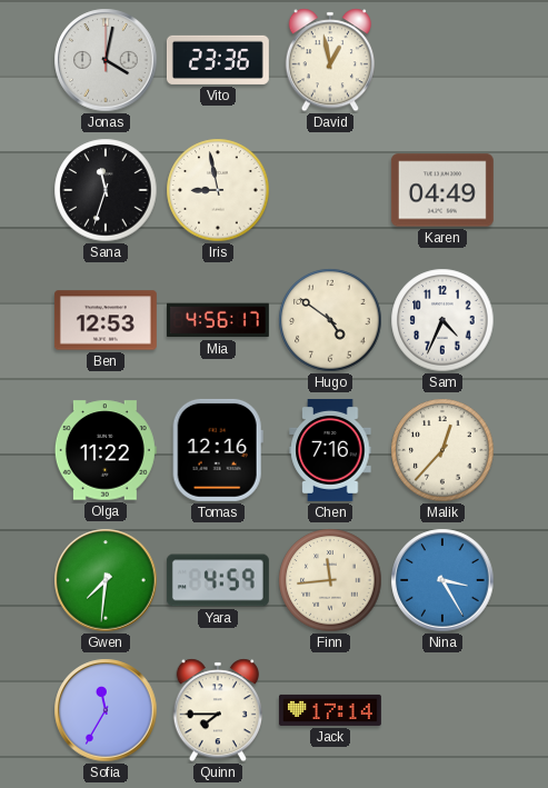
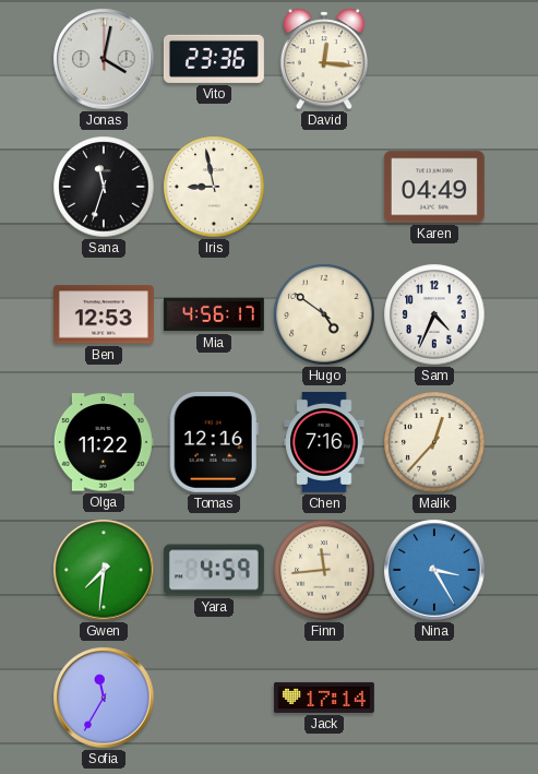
David: 12:58 -> 12:16 (323, 59)
Quinn: 7:45 -> none (217, 710)
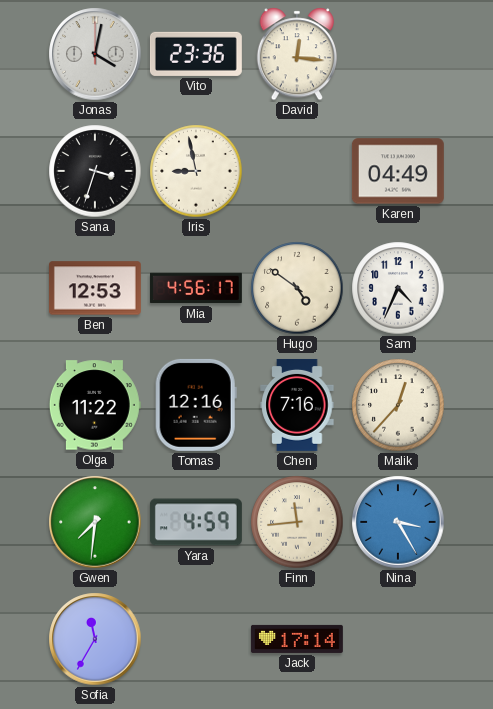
Sana: 11:33 -> 3:33 (95, 171)
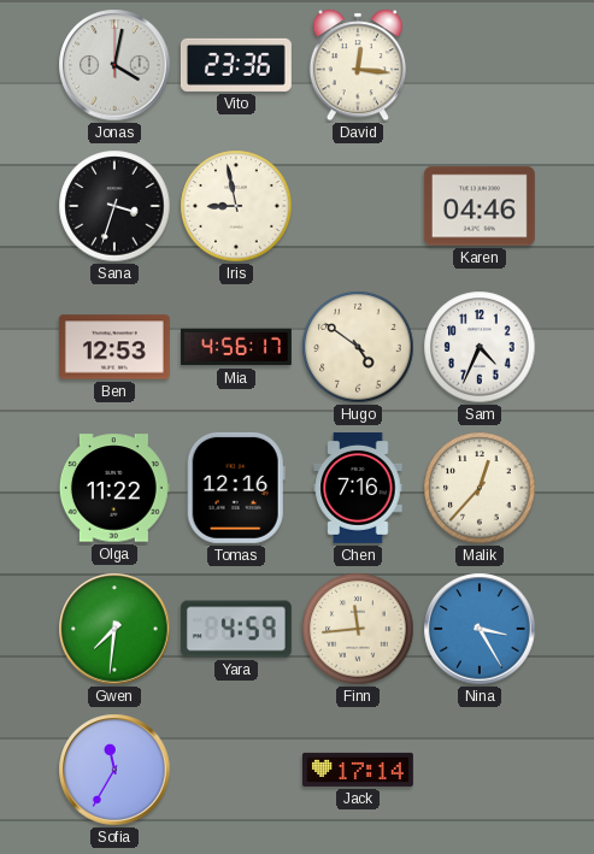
Karen: 04:49 -> 04:46 (480, 206)
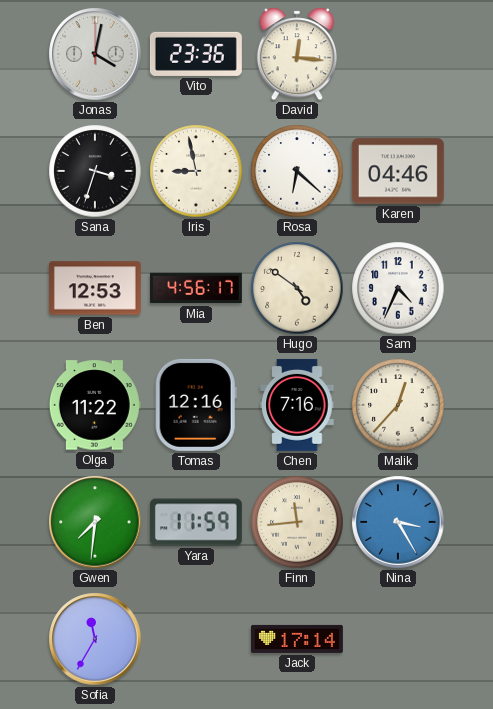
Rosa: none -> 6:22 (297, 171)
Yara: 4:59 -> 11:59 (196, 522)
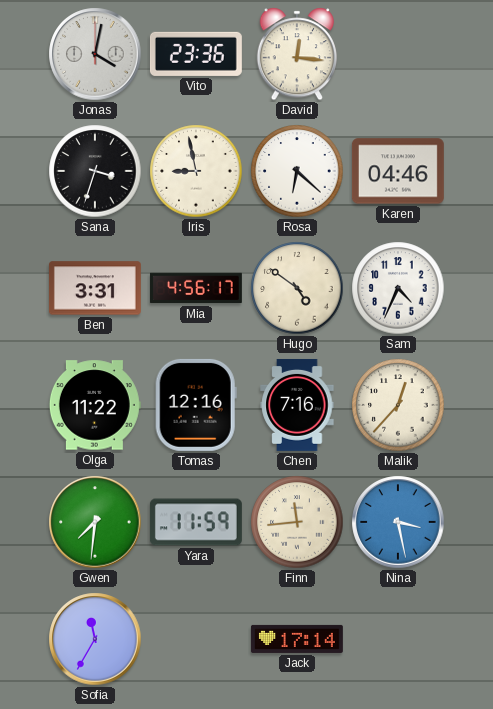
Ben: 12:53 -> 3:31 (95, 288)
Nina: 3:25 -> 3:28 (398, 522)
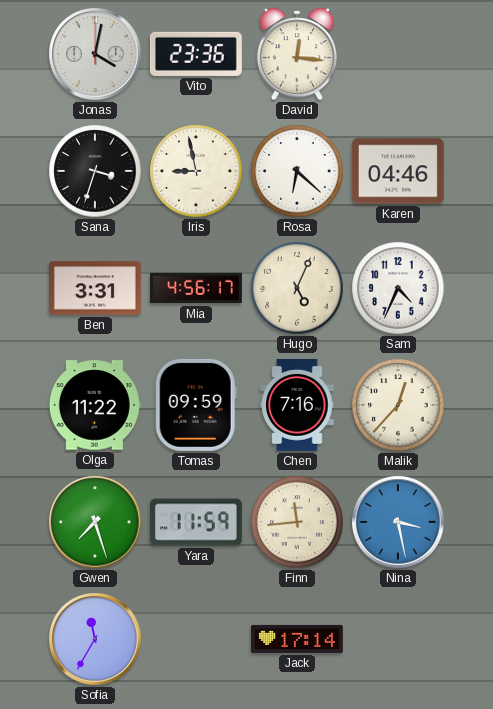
Hugo: 4:51 -> 5:04 (297, 288)
Tomas: 12:16 -> 09:59 (196, 405)
Gwen: 7:31 -> 7:27 (95, 522)
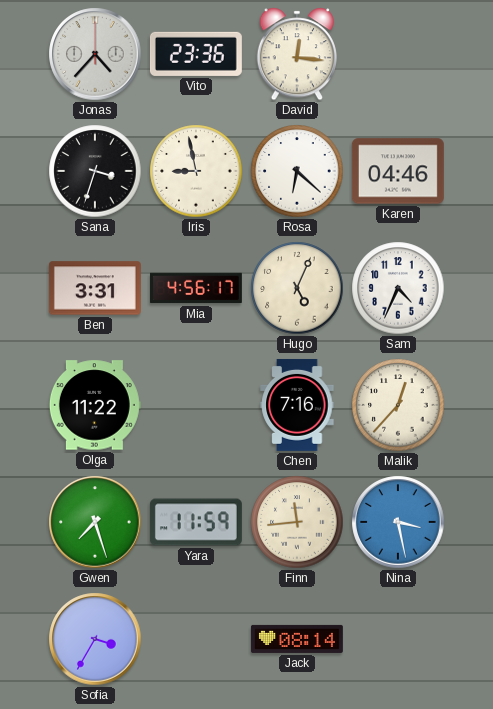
Jonas: 4:02 -> 4:37 (95, 54)
Tomas: 09:59 -> none (196, 405)
Sofia: 11:35 -> 3:35 (95, 639)
Jack: 17:14 -> 08:14 (297, 639)
